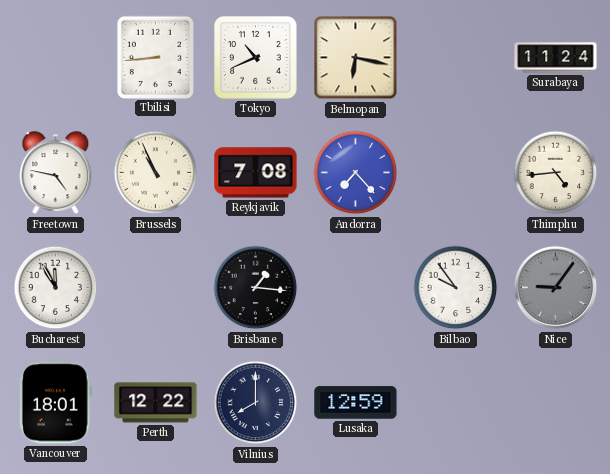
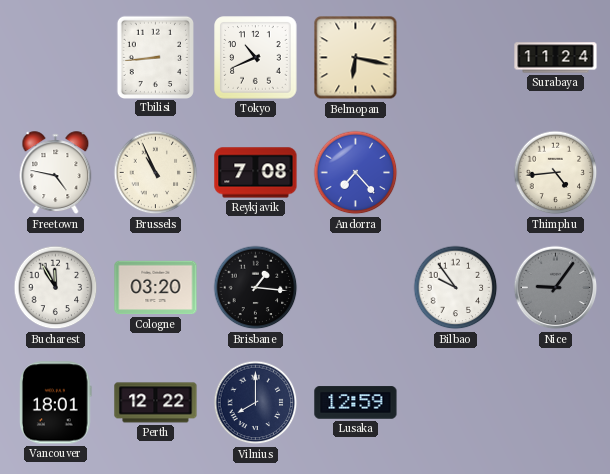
Cologne: none -> 03:20 (156, 288)
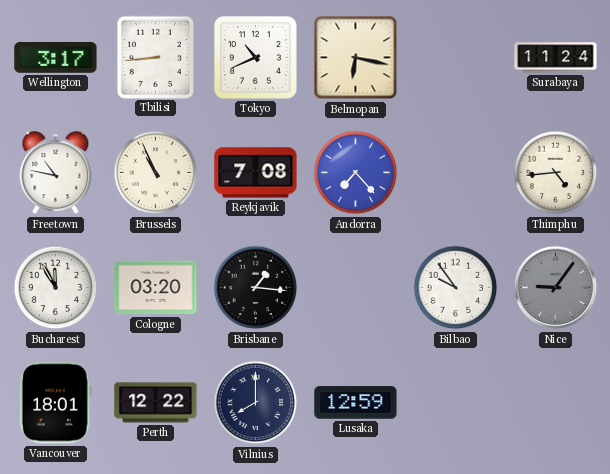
Wellington: none -> 3:17 (56, 58)
Freetown: 4:47 -> 10:47 (56, 173)
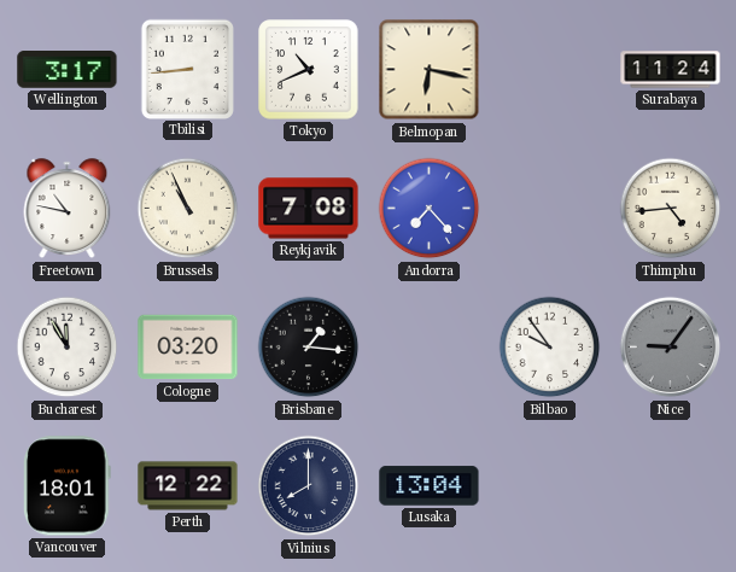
Lusaka: 12:59 -> 13:04 (430, 486)
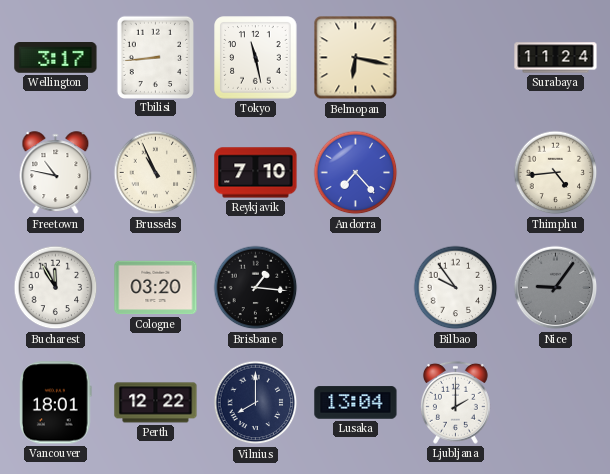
Tokyo: 10:41 -> 11:28 (256, 58)
Reykjavik: 7:08 -> 7:10 (256, 173)
Ljubljana: none -> 2:00 (455, 402)
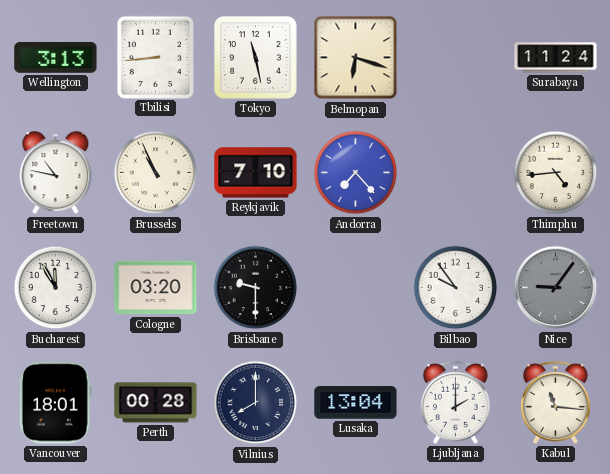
Wellington: 3:17 -> 3:13 (56, 58)
Belmopan: 6:17 -> 6:18 (356, 58)
Brisbane: 1:16 -> 9:30 (256, 288)
Perth: 12:22 -> 00:28 (156, 403)
Kabul: none -> 11:16 (555, 402)
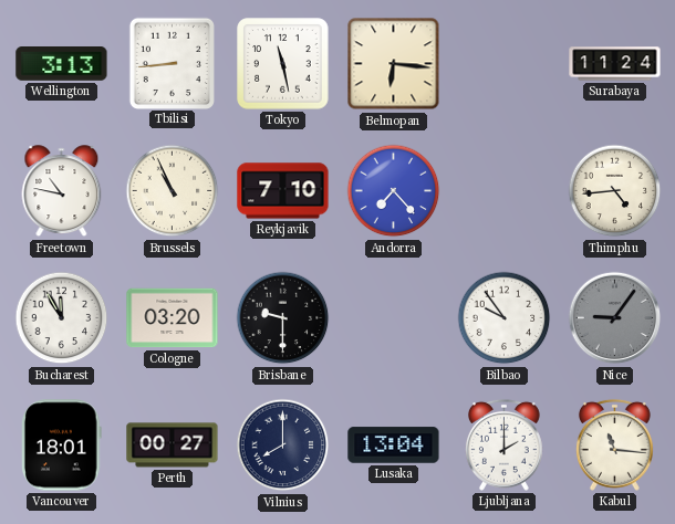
Belmopan: 6:18 -> 6:16 (394, 64)
Perth: 00:28 -> 00:27 (173, 446)
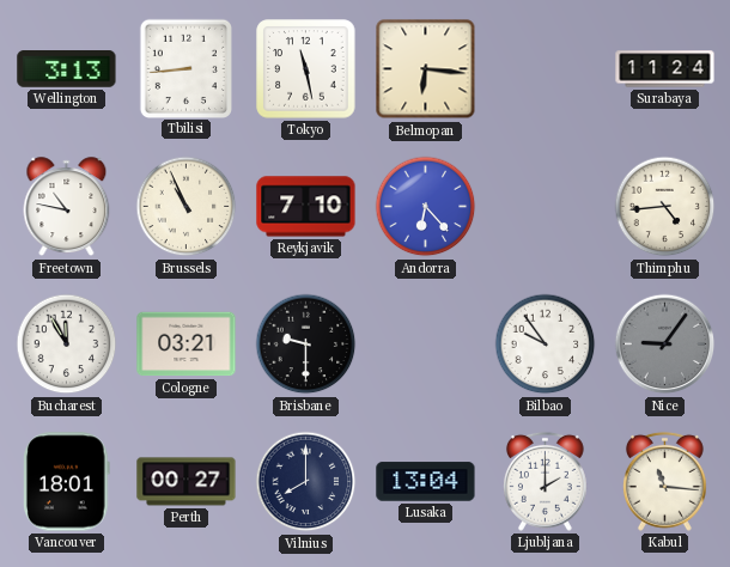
Andorra: 7:23 -> 6:23 (426, 207)
Cologne: 03:20 -> 03:21 (187, 345)
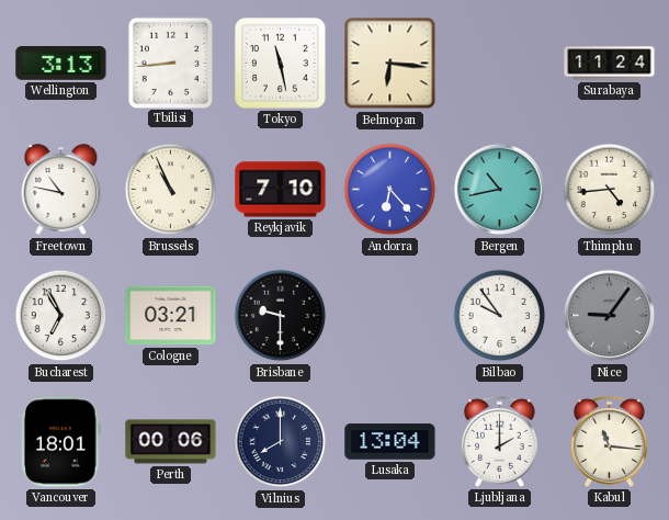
Bergen: none -> 10:43 (500, 190)
Bucharest: 11:55 -> 6:55 (61, 316)
Perth: 00:27 -> 00:06 (171, 442)
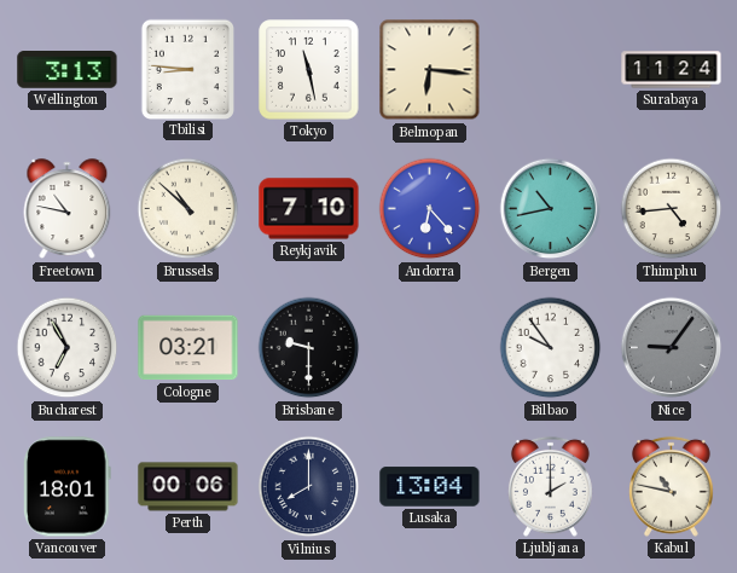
Tbilisi: 8:44 -> 8:46 (187, 69)
Brussels: 10:56 -> 10:52 (188, 209)
Kabul: 11:16 -> 10:47 (671, 486)
